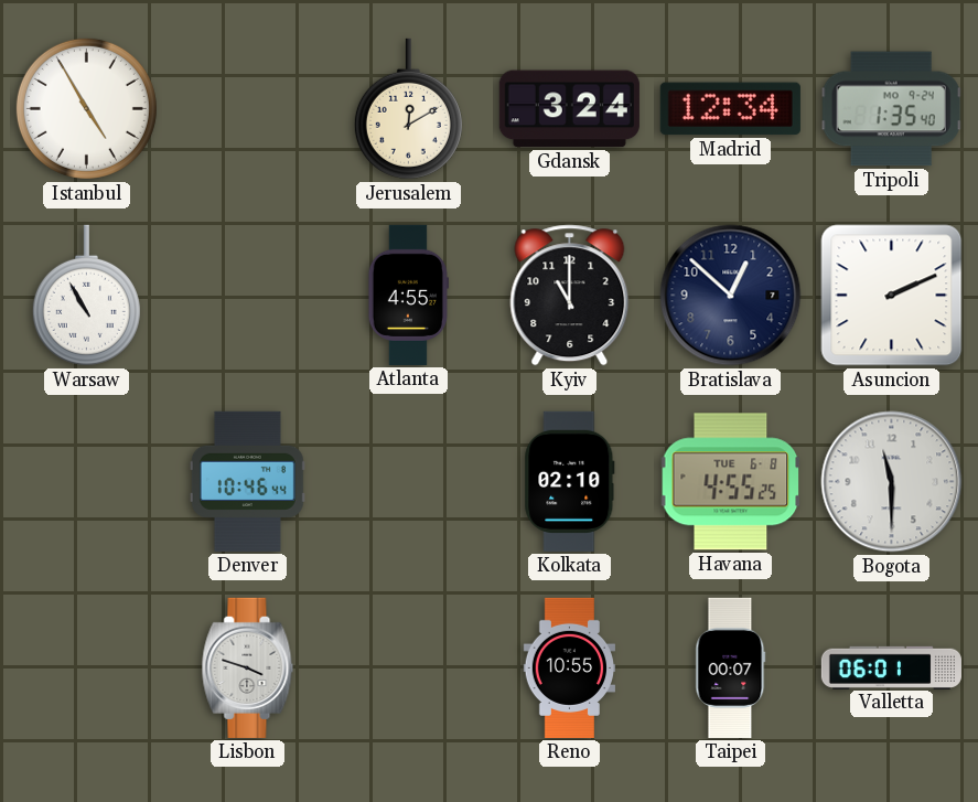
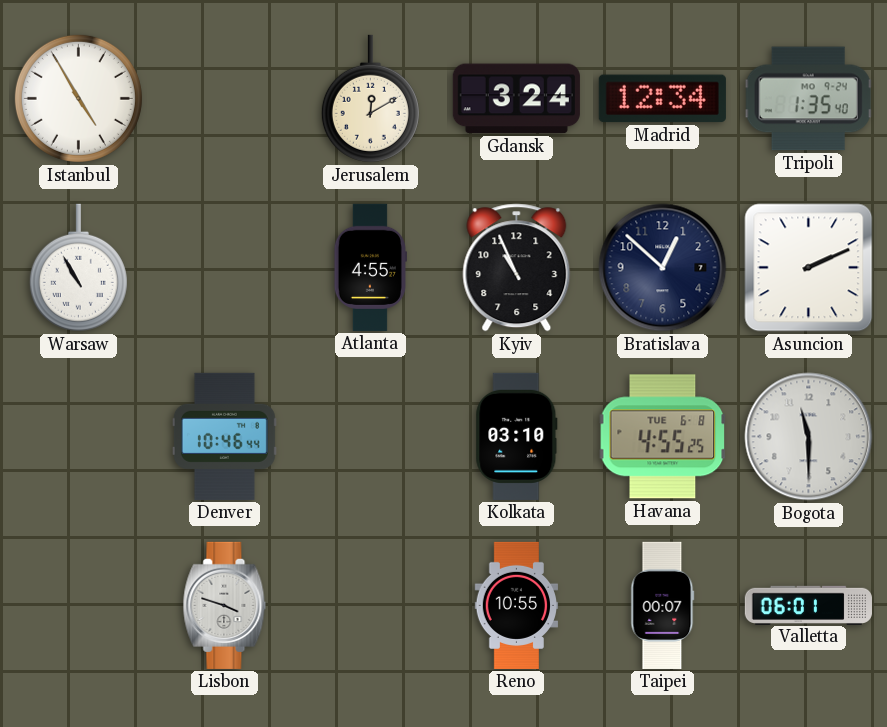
Kyiv: 11:00 -> 10:56 (517, 268)
Kolkata: 02:10 -> 03:10 (517, 436)
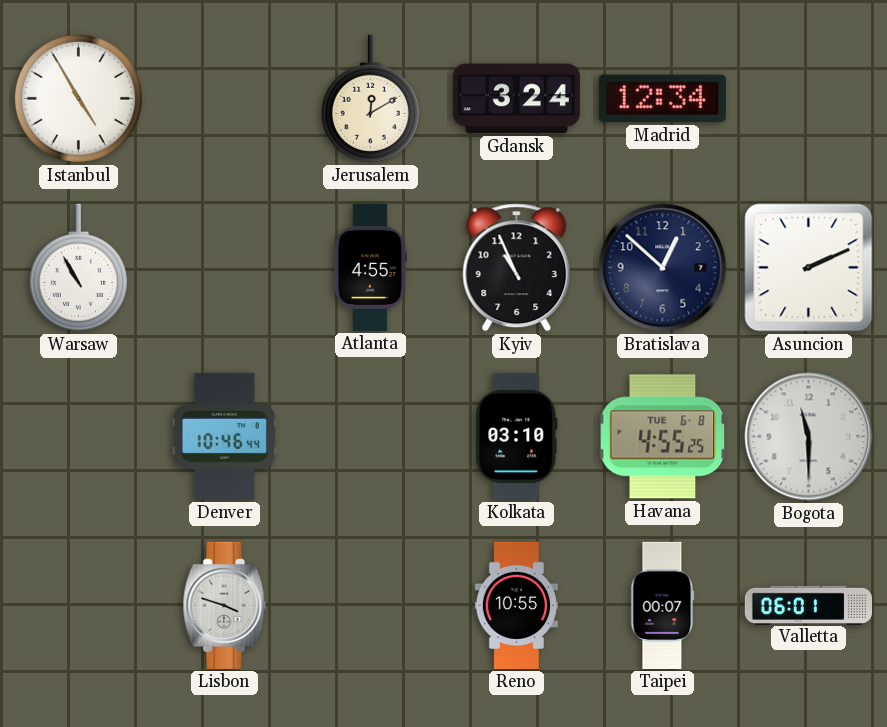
Tripoli: 1:35 -> none (809, 99)
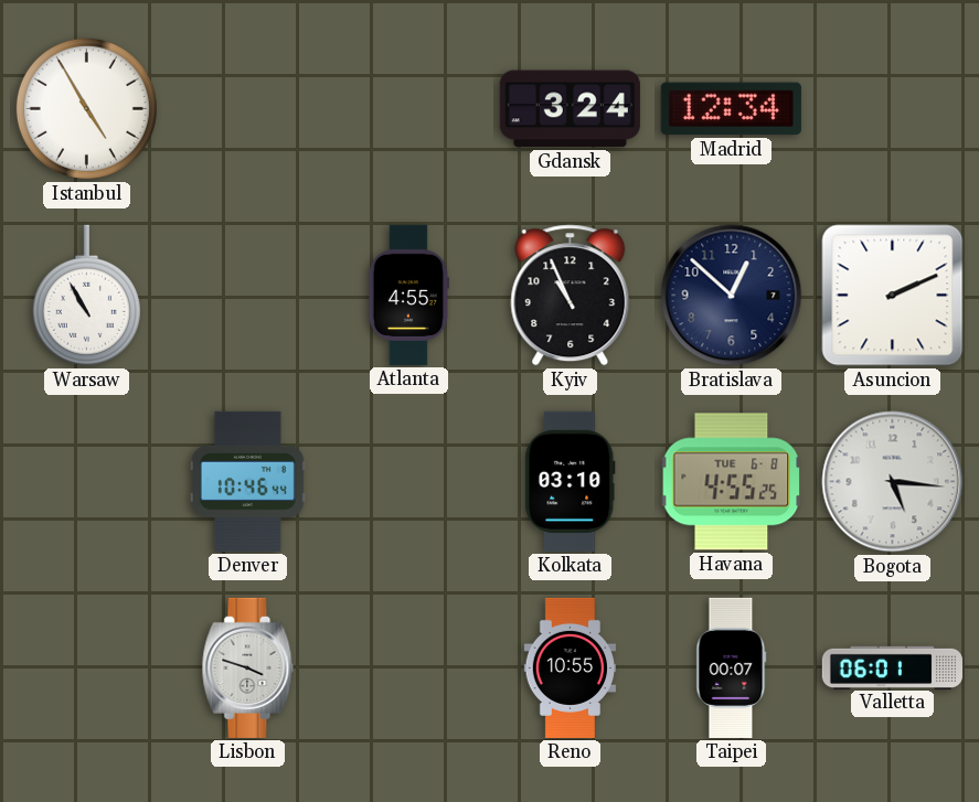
Jerusalem: 12:10 -> none (370, 99)
Bogota: 11:30 -> 5:16 (893, 482)
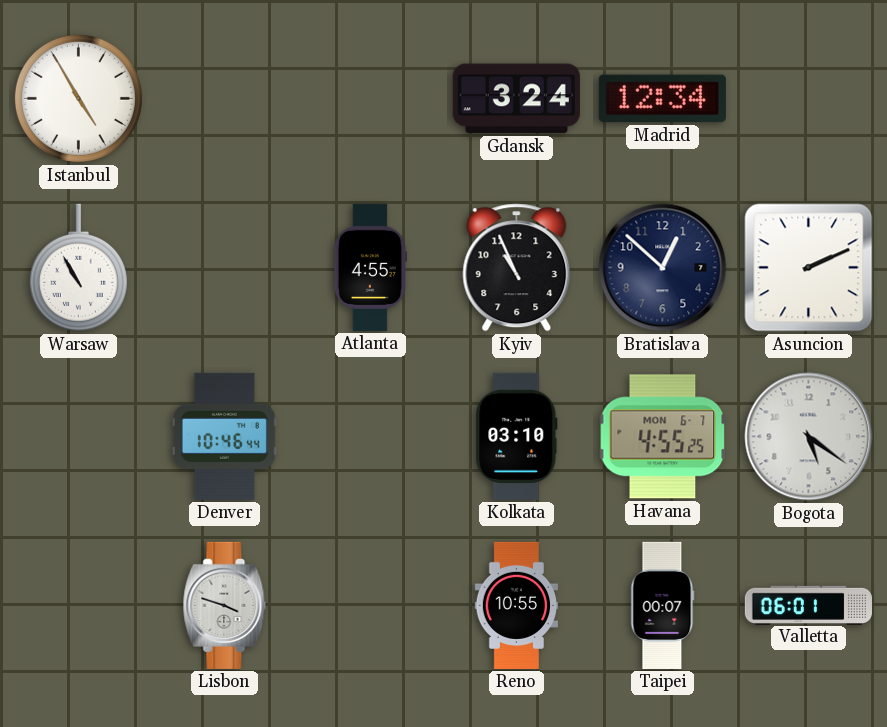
Havana date: TUE 6-8 -> MON 6-7 (663, 437)
Bogota: 5:16 -> 5:21 (809, 437)
